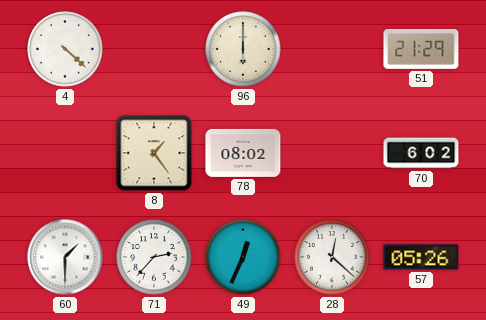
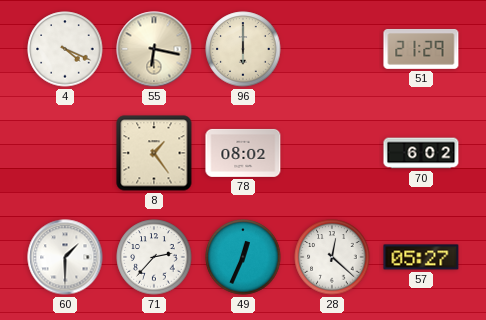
4: 4:22 -> 4:19 (65, 49)
55: none -> 6:17 (154, 49)
57: 05:26 -> 05:27 (421, 257)
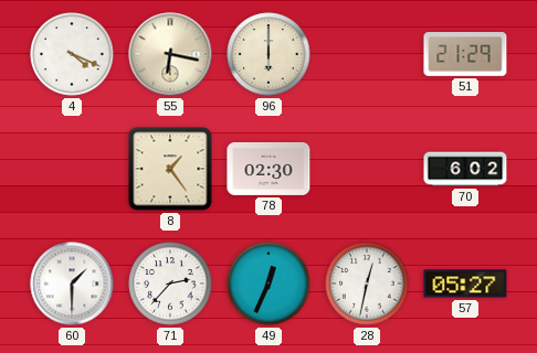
78: 08:02 -> 02:30 (268, 169)
28: 12:22 -> 12:32 (367, 284)
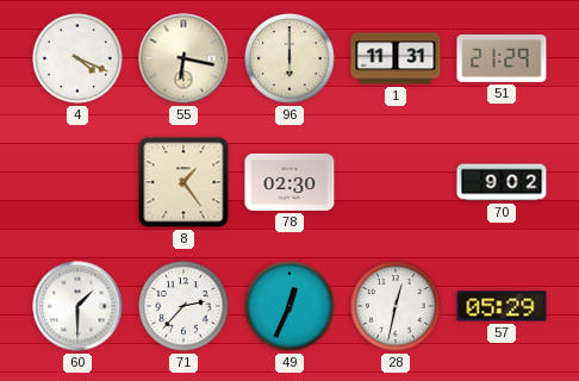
1: none -> 11:31 (396, 58)
70: 6:02 -> 9:02 (502, 182)
57: 05:27 -> 05:29 (502, 306)
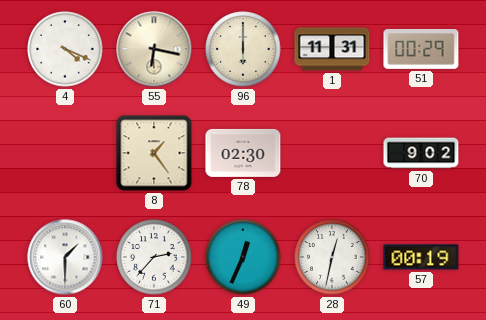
51: 21:29 -> 00:29 (421, 49)
57: 05:29 -> 00:19 (421, 257)
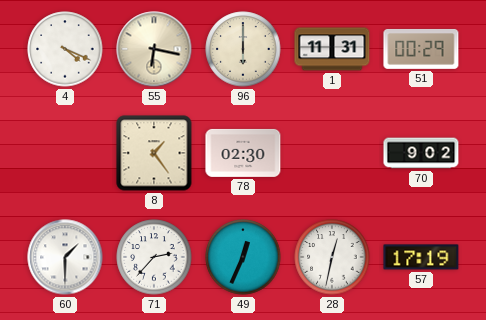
57: 00:19 -> 17:19 (421, 257)
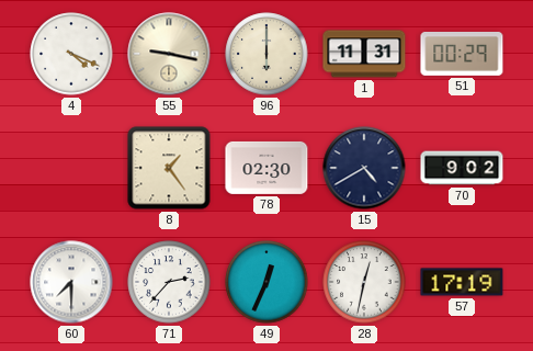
55: 6:17 -> 9:17 (169, 54)
15: none -> 4:40 (364, 168)
60: 1:30 -> 7:30 (71, 282)
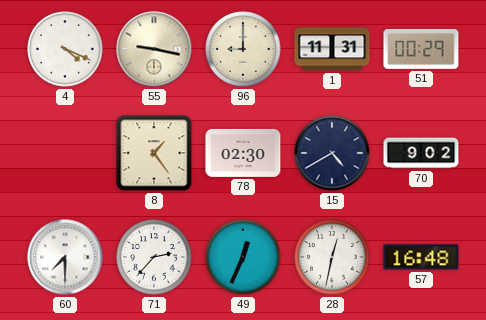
96: 6:00 -> 9:00 (243, 49)
57: 17:19 -> 16:48 (421, 257)
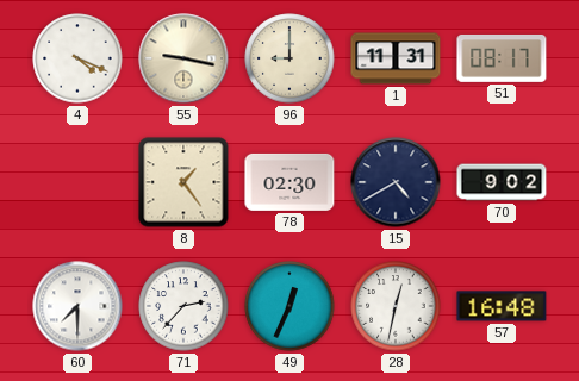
51: 00:29 -> 08:17 (502, 58)
